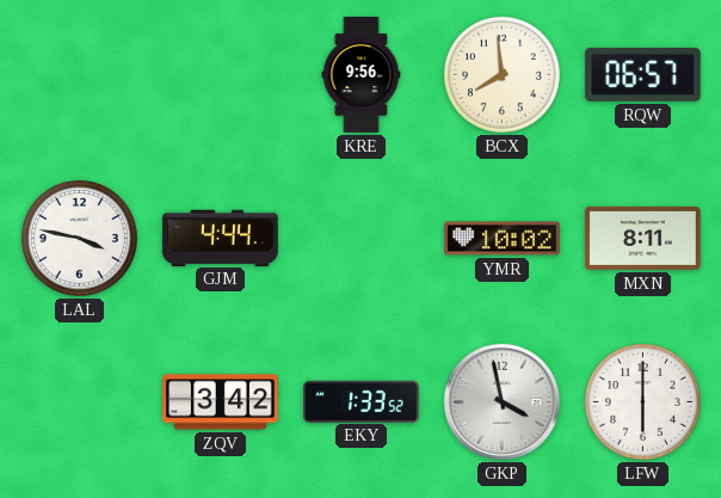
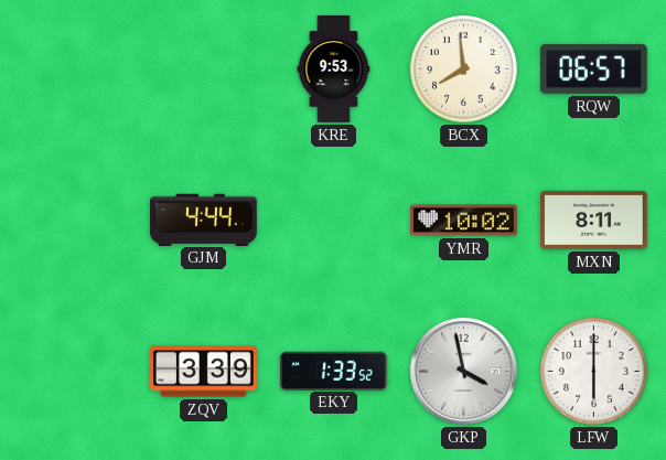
KRE: 9:56 -> 9:53 (334, 69)
LAL: 3:47 -> none (79, 238)
ZQV: 3:42 -> 3:39 (204, 372)
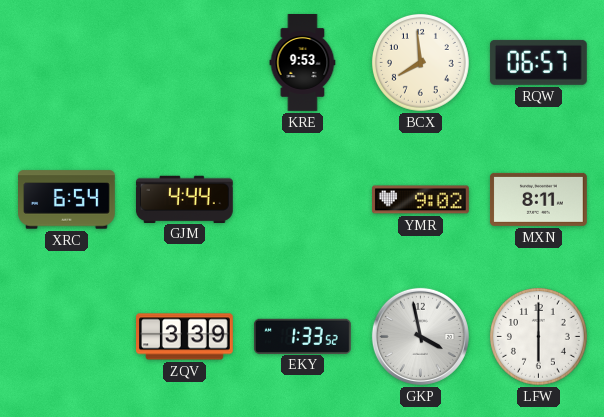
XRC: none -> 6:54 (67, 200)
YMR: 10:02 -> 9:02 (421, 200)
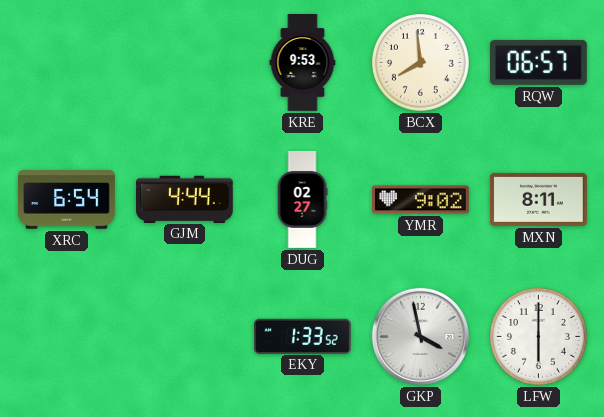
DUG: none -> 02:27 (302, 200)
ZQV: 3:39 -> none (185, 337)
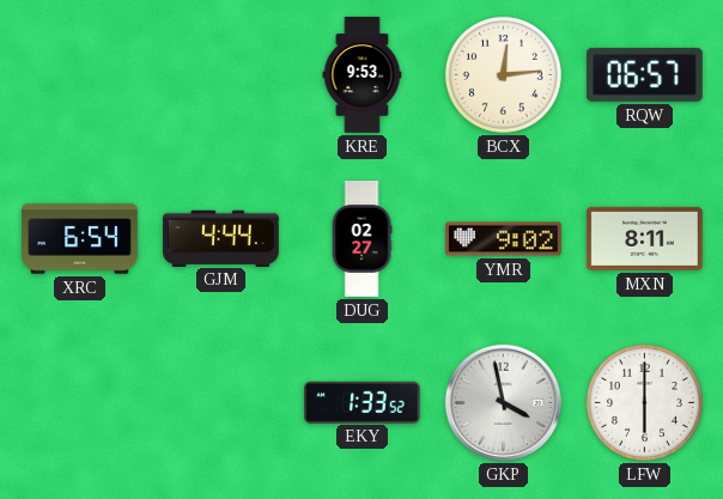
BCX: 7:59 -> 12:14 (503, 74)
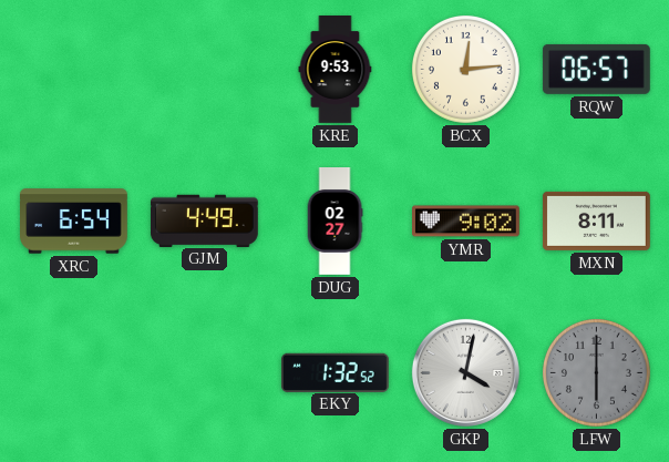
GJM: 4:44 -> 4:49 (204, 220)
EKY: 1:33 -> 1:32 (334, 372)
GKP: 3:58 -> 4:02 (465, 372)
LFW dial: white -> grey (596, 372)
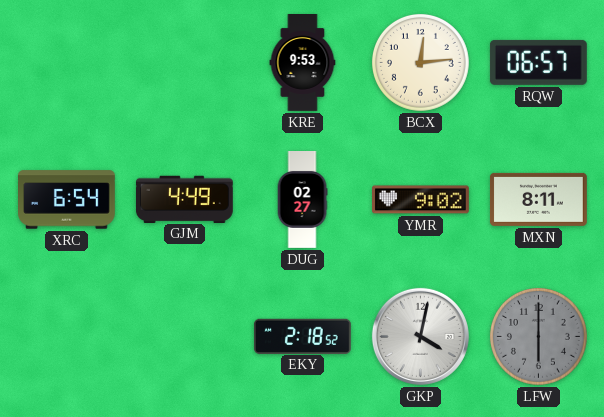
EKY: 1:32 -> 2:18 (302, 336)
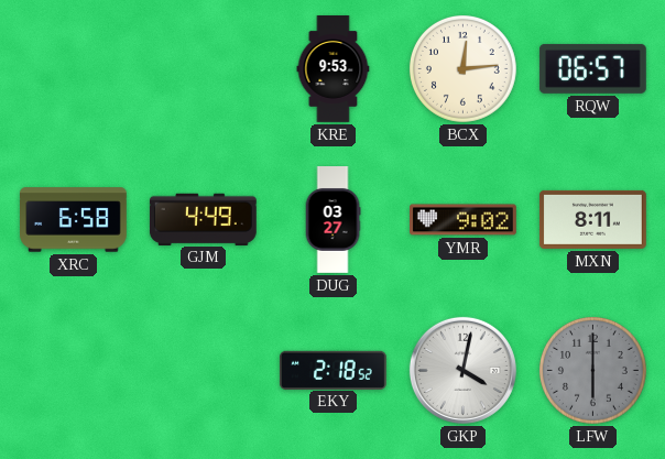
XRC: 6:54 -> 6:58 (74, 220)
DUG: 02:27 -> 03:27 (332, 220)
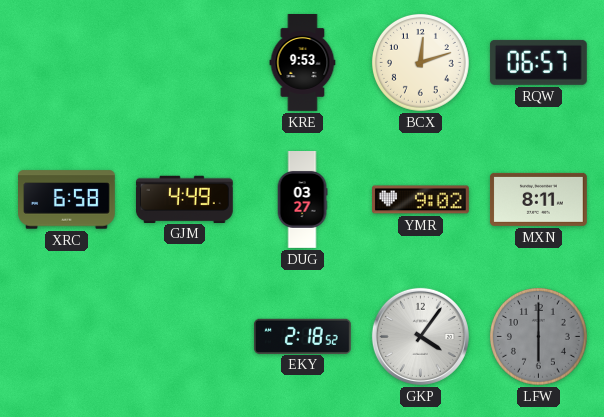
BCX: 12:14 -> 12:12 (420, 62)
GKP: 4:02 -> 4:06 (420, 336)
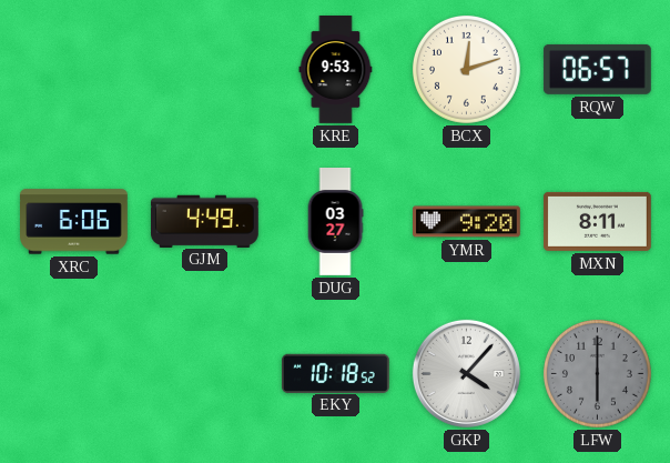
XRC: 6:58 -> 6:06 (74, 222)
YMR: 9:02 -> 9:20 (467, 222)
EKY: 2:18 -> 10:18 (335, 373)
GKP: 4:06 -> 4:07 (466, 373)
